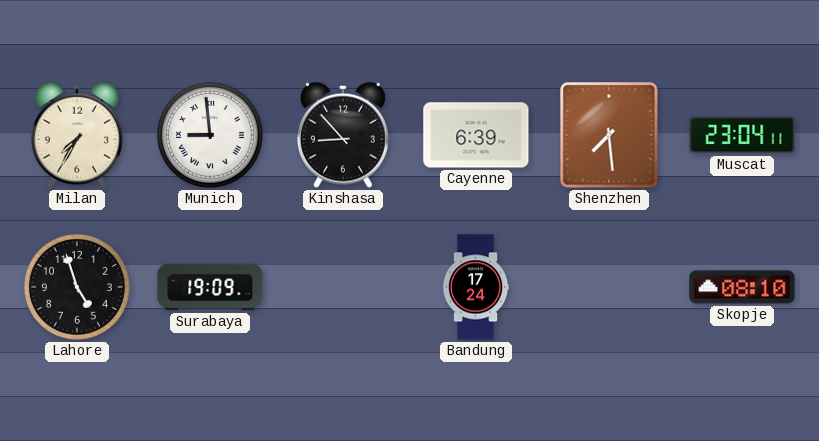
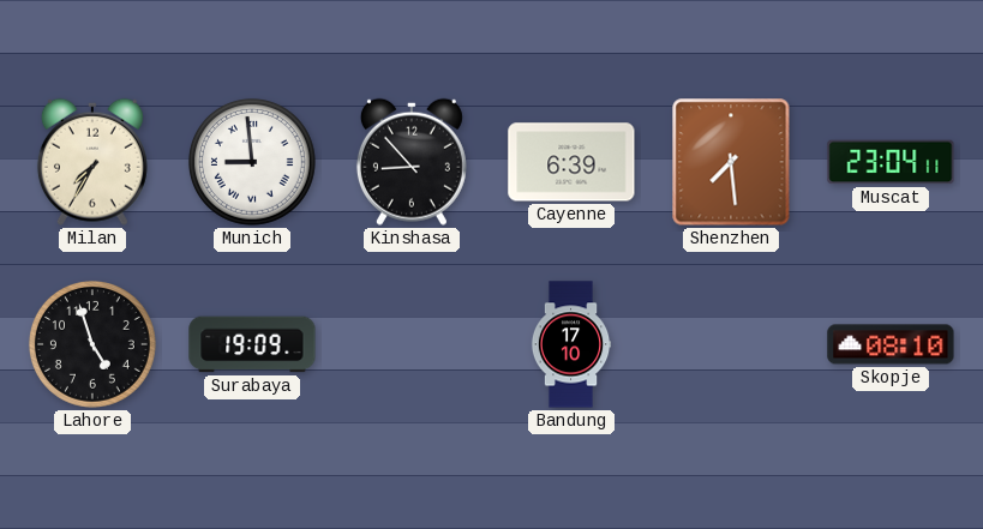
Bandung: 17:24 -> 17:10 (571, 344)
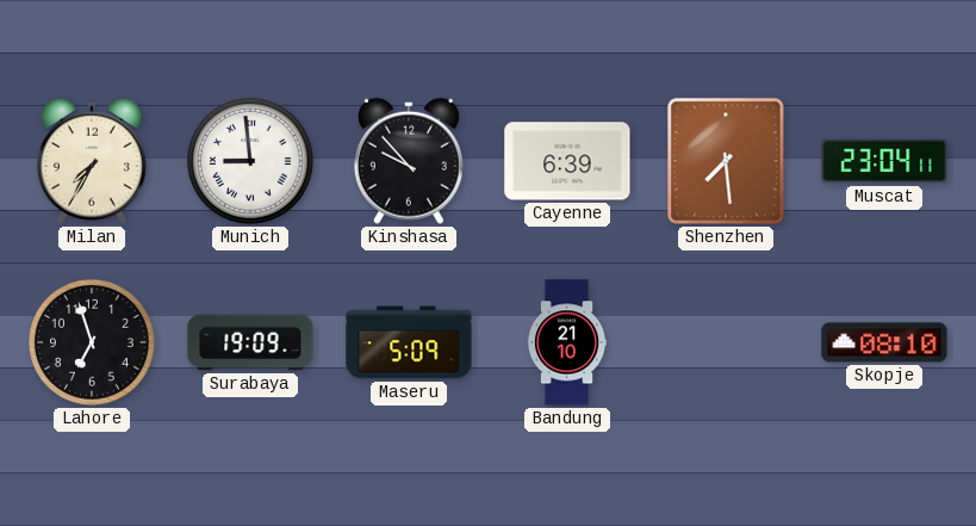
Kinshasa: 8:53 -> 9:53 (409, 161)
Lahore: 4:57 -> 6:57 (92, 342)
Maseru: none -> 5:09 (409, 342)
Bandung: 17:10 -> 21:10 (567, 342)
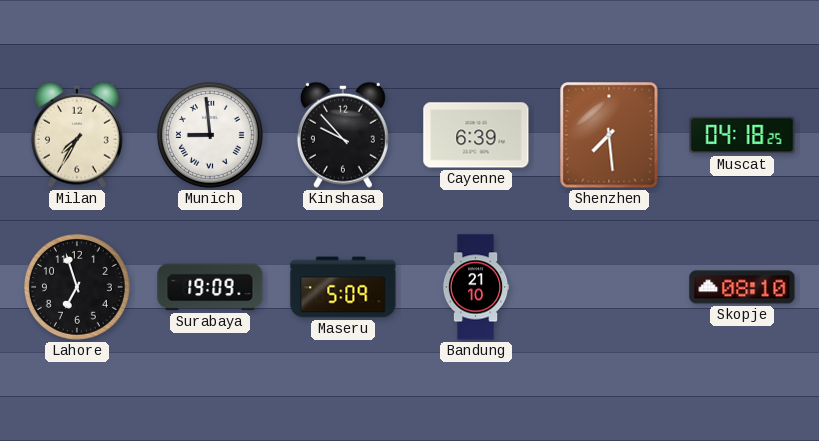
Muscat: 23:04 -> 04:18 (742, 135)
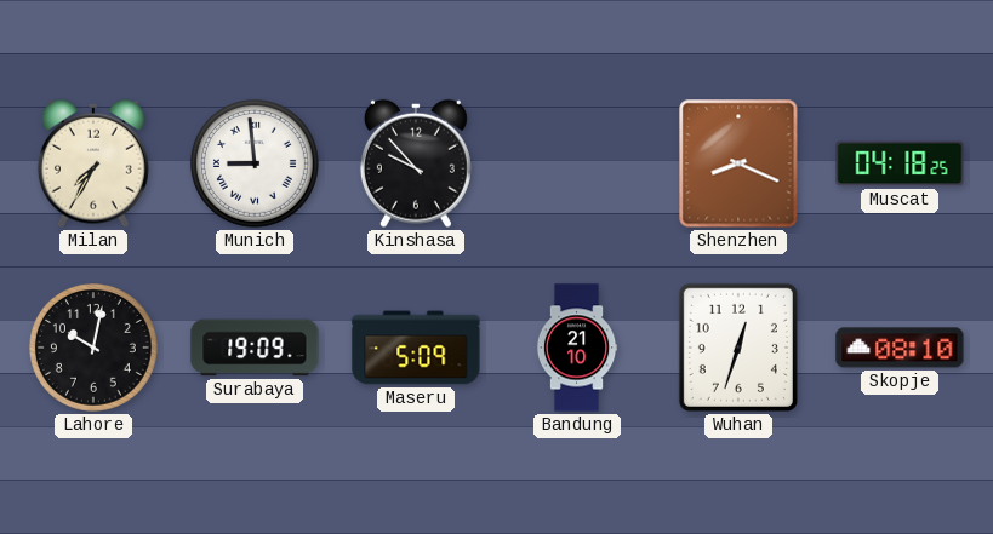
Cayenne: 6:39 -> none (476, 135)
Shenzhen: 7:29 -> 8:19 (738, 163)
Lahore: 6:57 -> 10:02 (93, 348)
Wuhan: none -> 12:33 (738, 348)
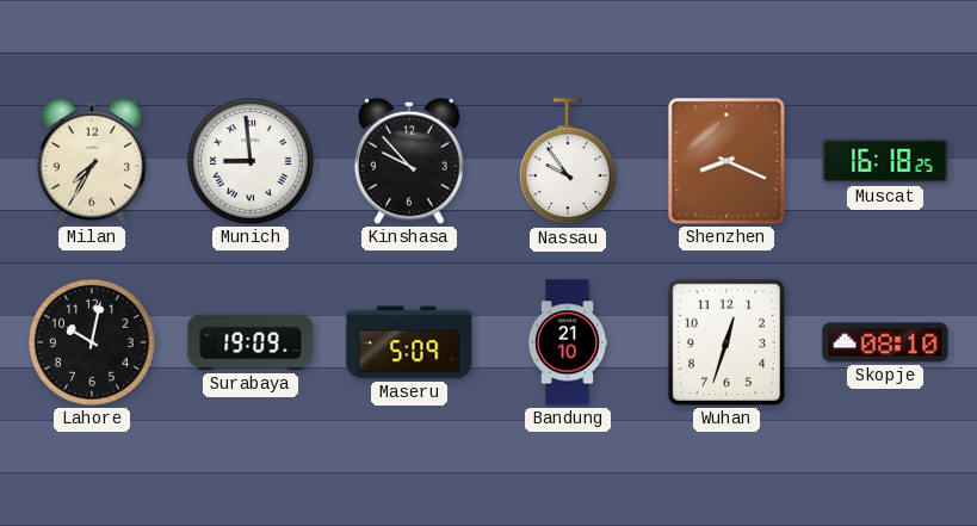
Nassau: none -> 9:54 (568, 162)
Muscat: 04:18 -> 16:18 (885, 161)
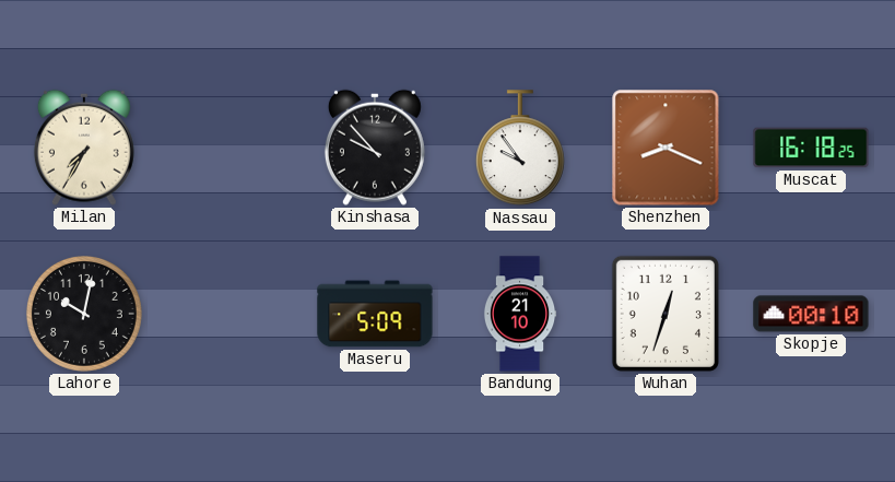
Munich: 8:59 -> none (251, 161)
Surabaya: 19:09 -> none (251, 342)
Skopje: 08:10 -> 00:10 (811, 314)
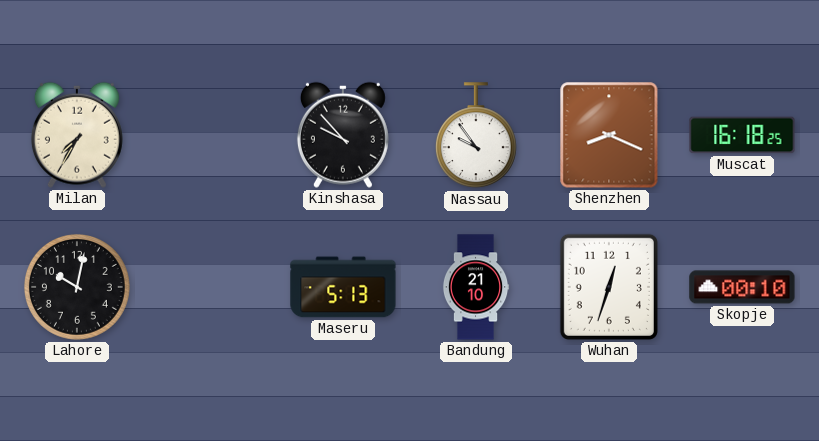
Maseru: 5:09 -> 5:13 (343, 287)
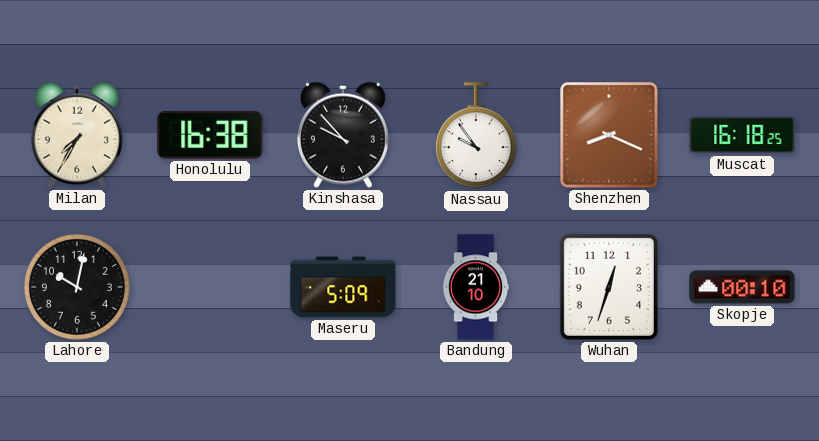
Honolulu: none -> 16:38 (210, 135)
Maseru: 5:13 -> 5:09 (343, 287)
